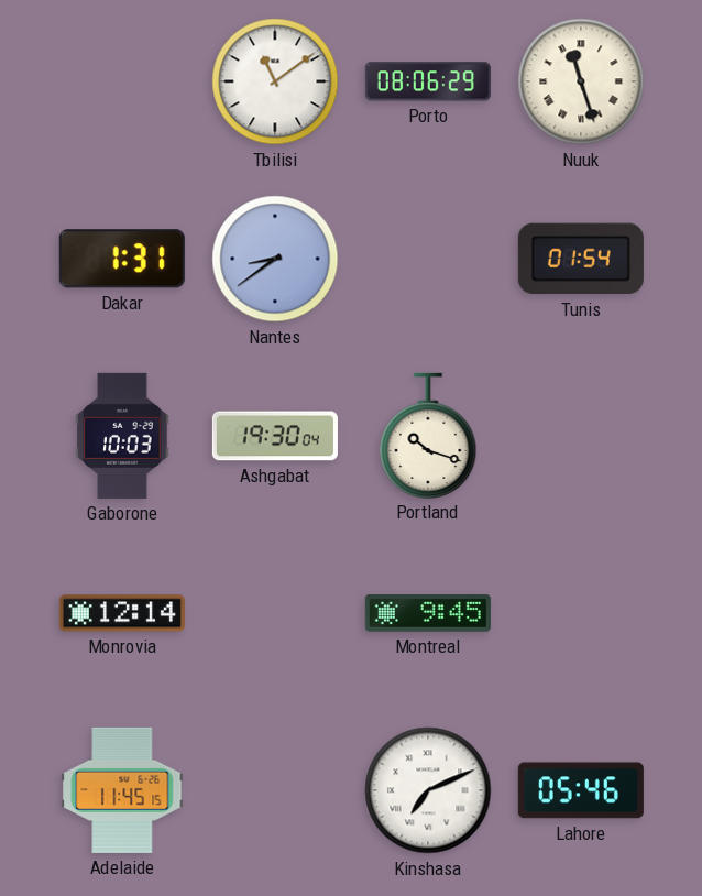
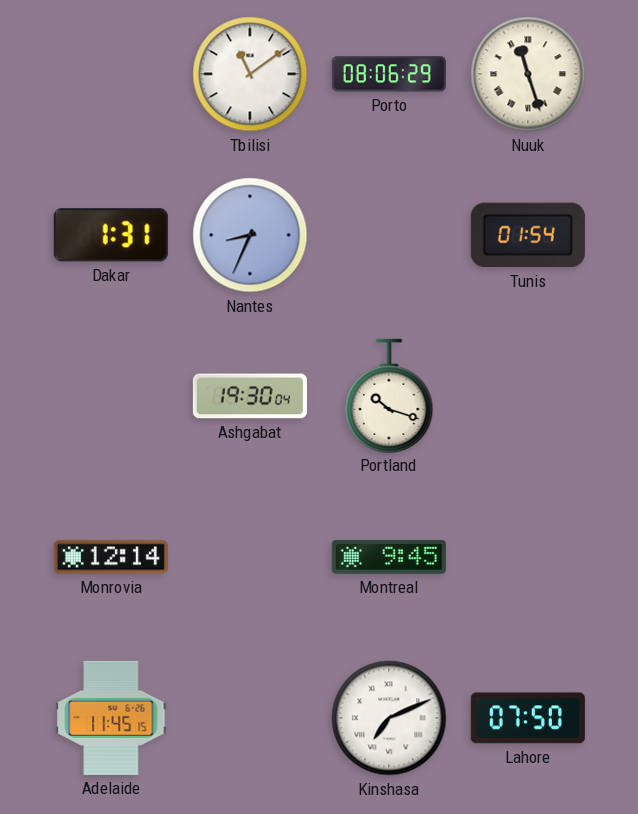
Nantes: 8:39 -> 8:34 (250, 235)
Gaborone: 10:03 -> none (122, 436)
Lahore: 05:46 -> 07:50 (528, 718)
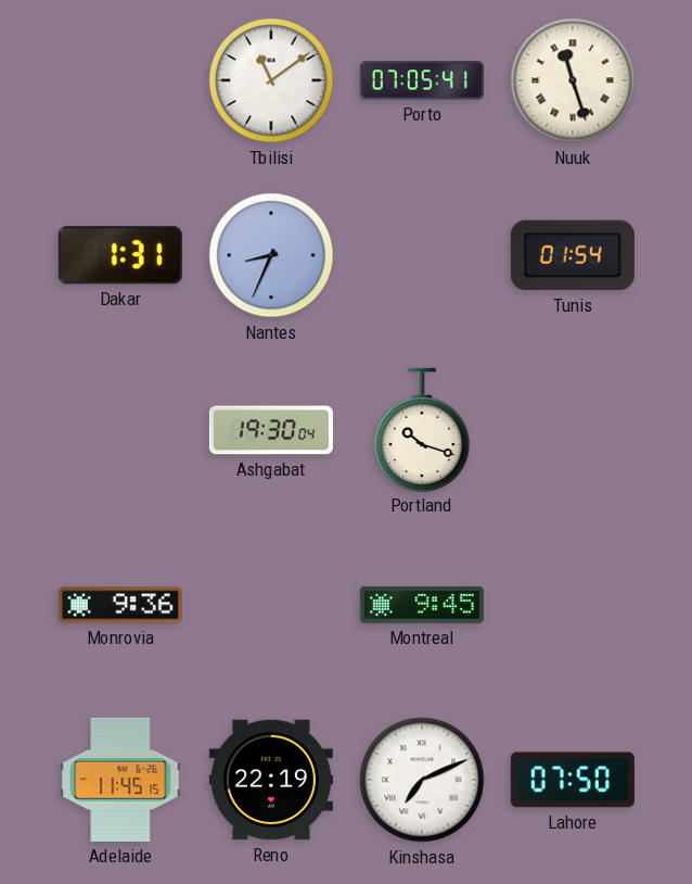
Porto: 08:06 -> 07:05 (422, 80)
Monrovia: 12:14 -> 9:36 (120, 605)
Reno: none -> 22:19 (271, 780)
